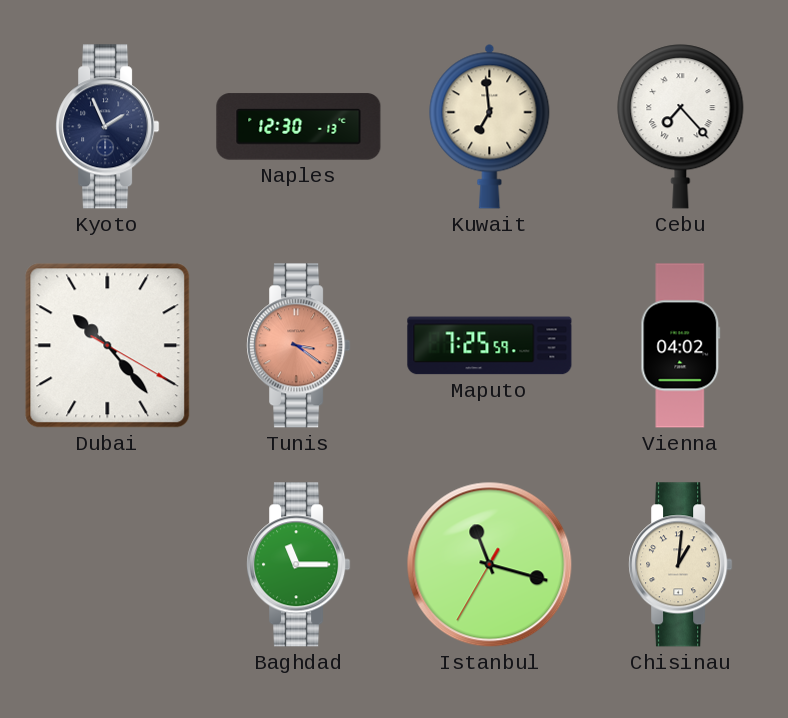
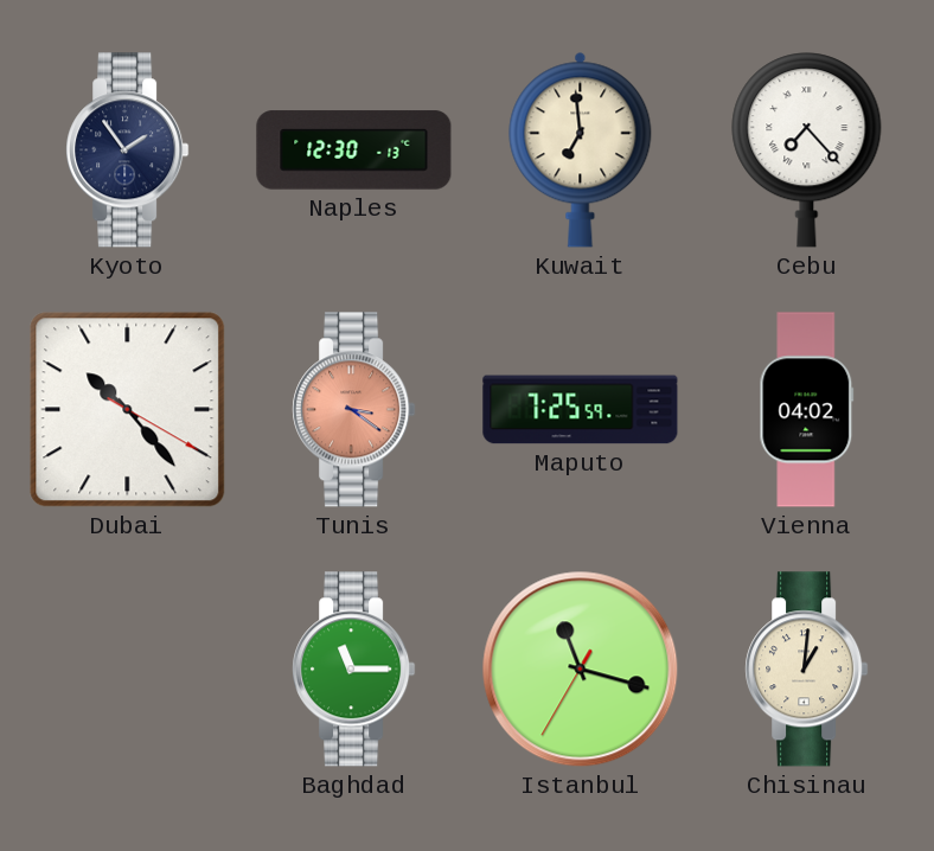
Kyoto: 1:56 -> 1:54 (128, 151)
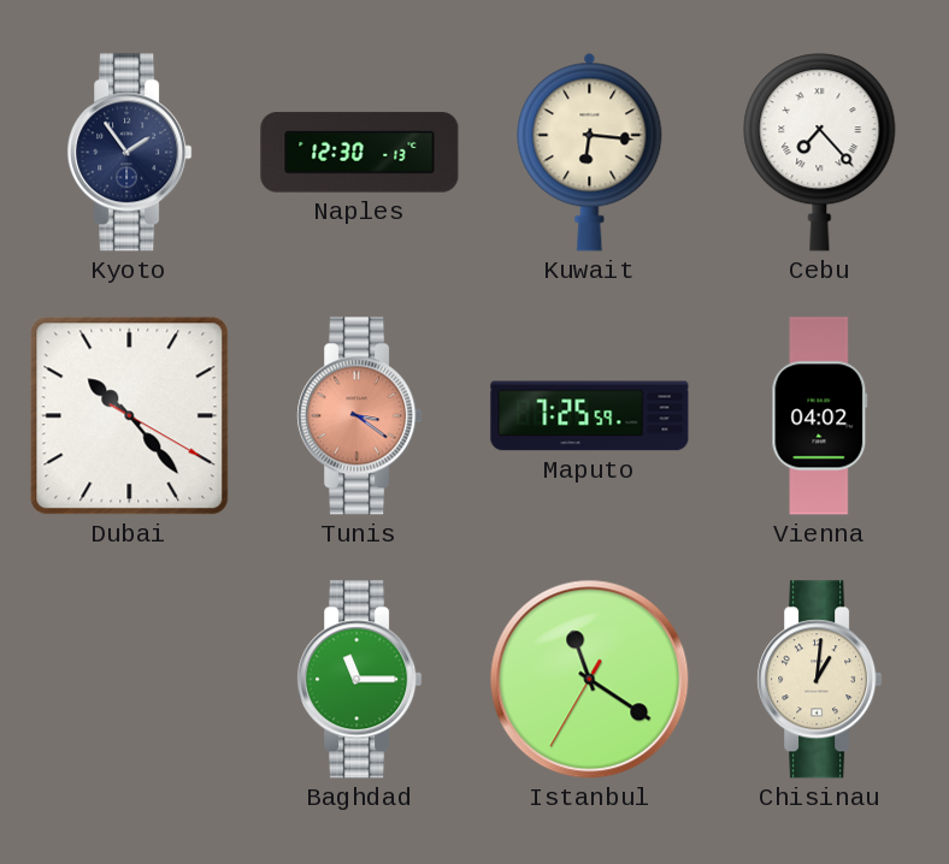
Kuwait: 6:59 -> 6:16 (590, 152)
Istanbul: 11:17 -> 11:20 (590, 680)
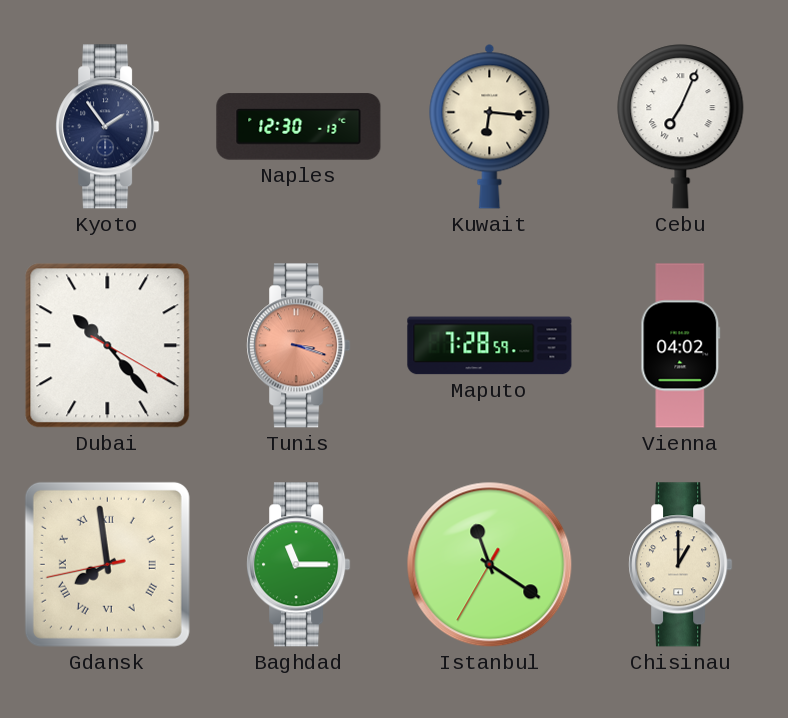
Cebu: 7:23 -> 7:04 (681, 127)
Tunis: 3:21 -> 3:18 (299, 346)
Maputo: 7:25 -> 7:28 (490, 346)
Gdansk: none -> 7:58 (107, 564)
Chisinau: 1:01 -> 1:00 (681, 565)
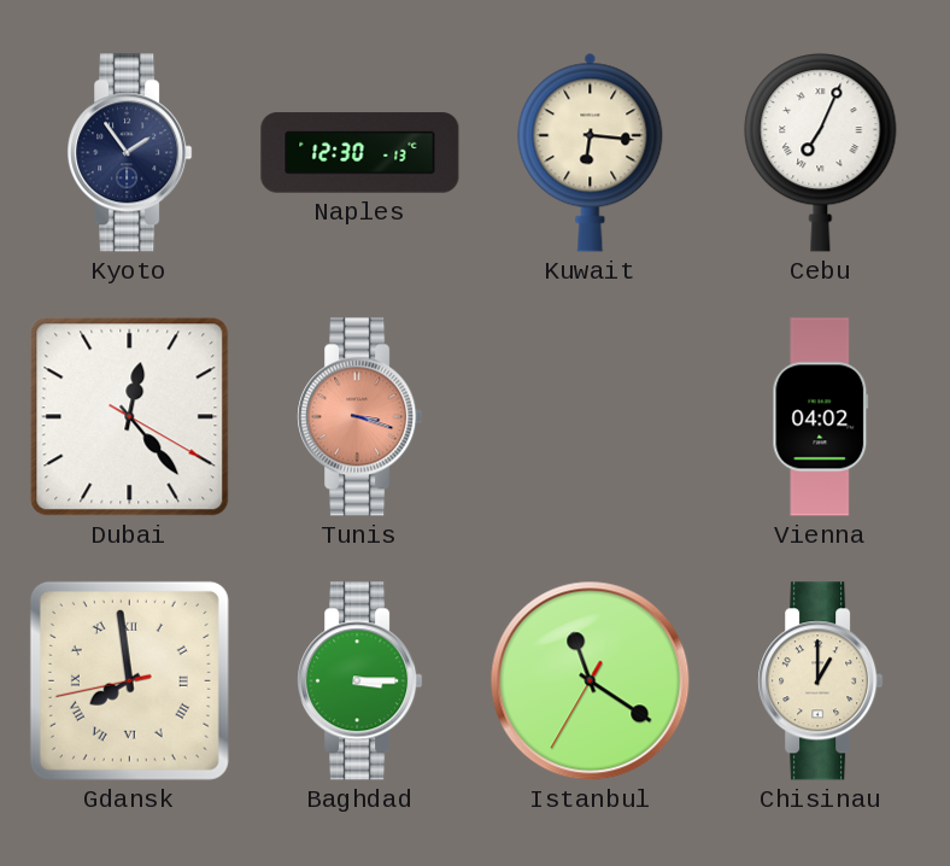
Dubai: 10:23 -> 12:23 (130, 417)
Maputo: 7:28 -> none (490, 346)
Baghdad: 11:15 -> 3:15 (360, 681)
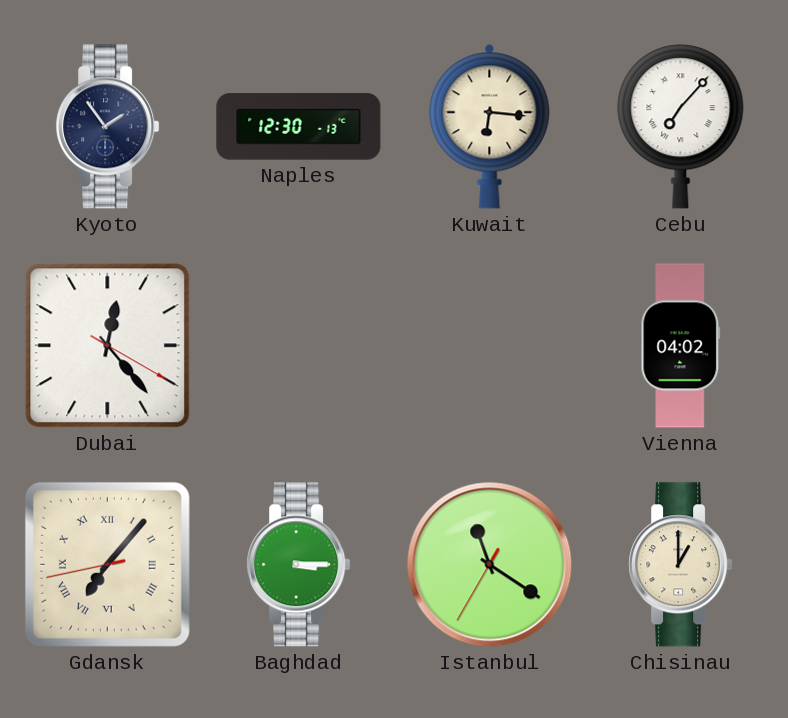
Cebu: 7:04 -> 7:07 (681, 127)
Tunis: 3:18 -> none (360, 417)
Gdansk: 7:58 -> 7:06 (107, 564)
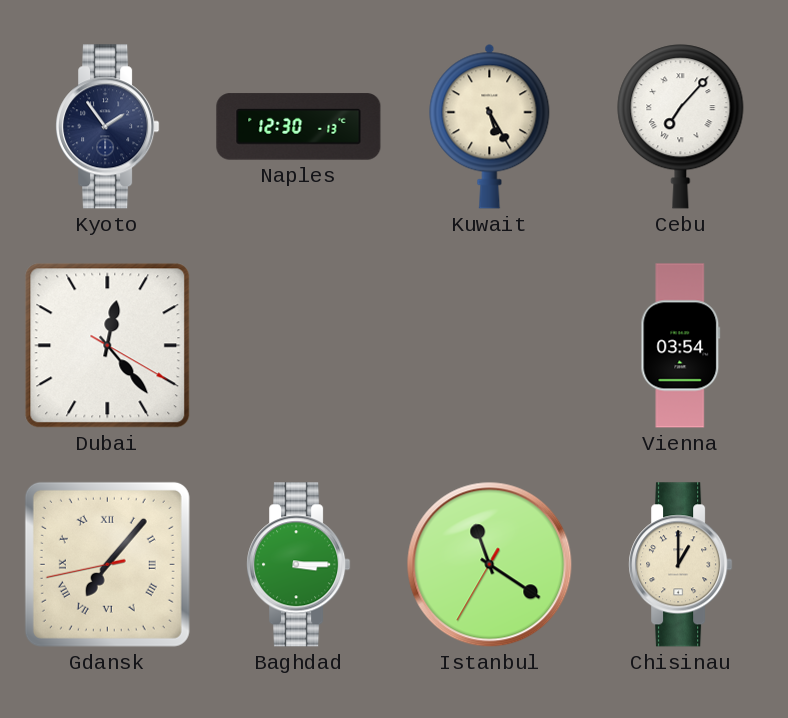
Kuwait: 6:16 -> 5:25 (490, 126)
Vienna: 04:02 -> 03:54 (681, 346)
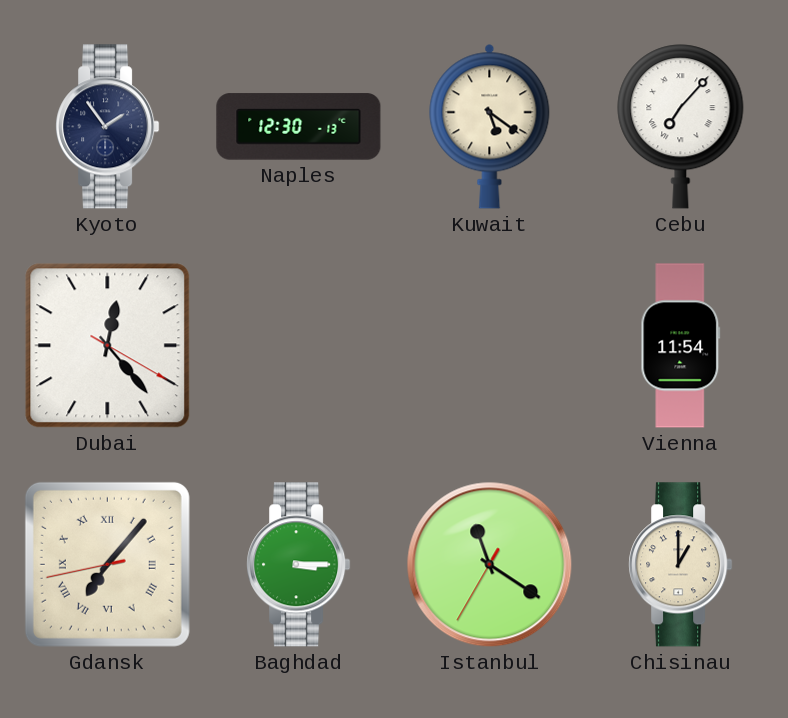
Kuwait: 5:25 -> 5:21 (490, 126)
Vienna: 03:54 -> 11:54 (681, 346)
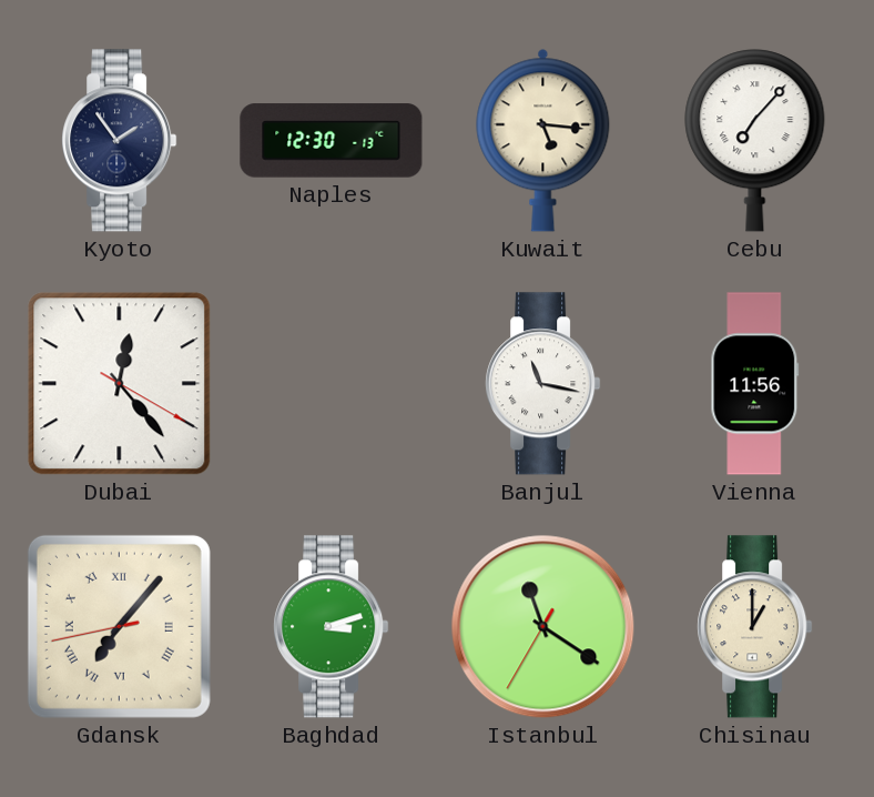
Kuwait: 5:21 -> 5:16 (543, 140)
Banjul: none -> 11:17 (543, 384)
Vienna: 11:54 -> 11:56 (755, 384)
Baghdad: 3:15 -> 3:12 (332, 627)
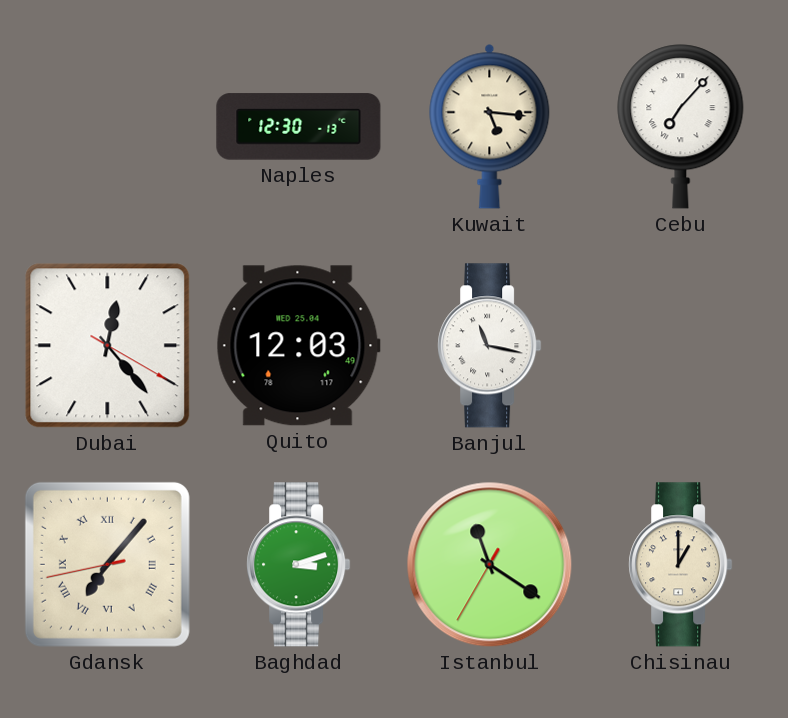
Kyoto: 1:54 -> none (120, 141)
Quito: none -> 12:03 (298, 346)
Vienna: 11:56 -> none (755, 384)
